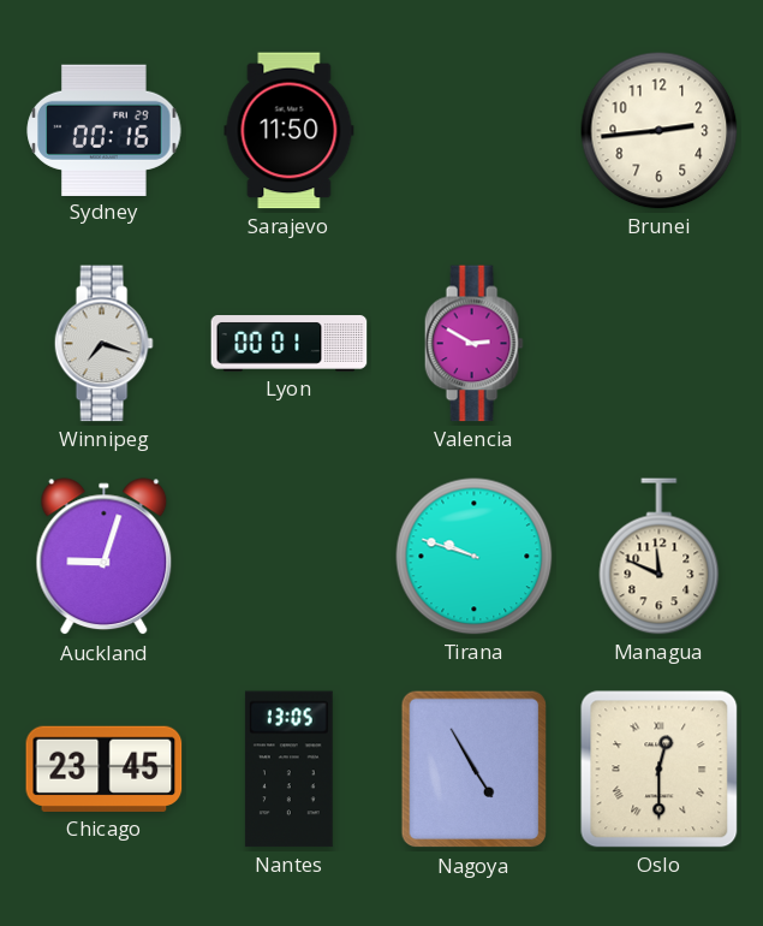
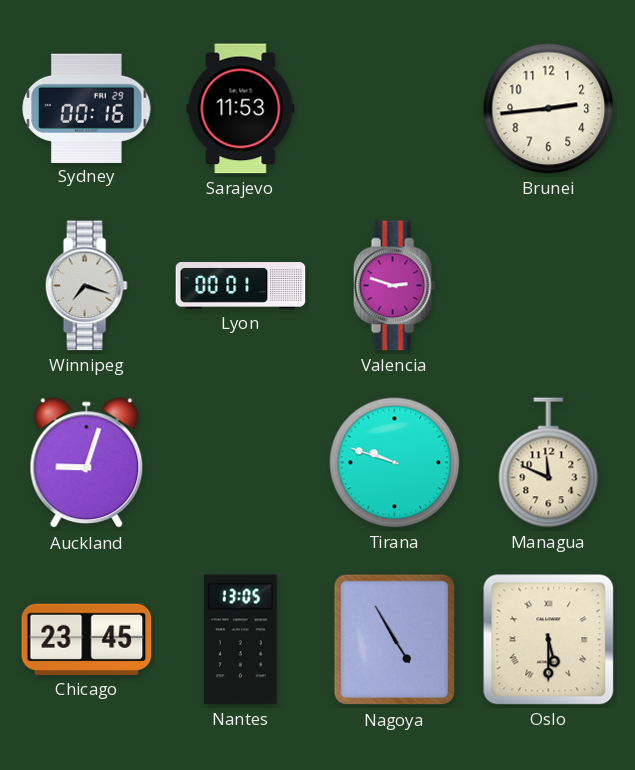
Sarajevo: 11:50 -> 11:53 (241, 109)
Valencia: 2:50 -> 2:48 (394, 286)
Oslo: 12:30 -> 5:30 (549, 640)
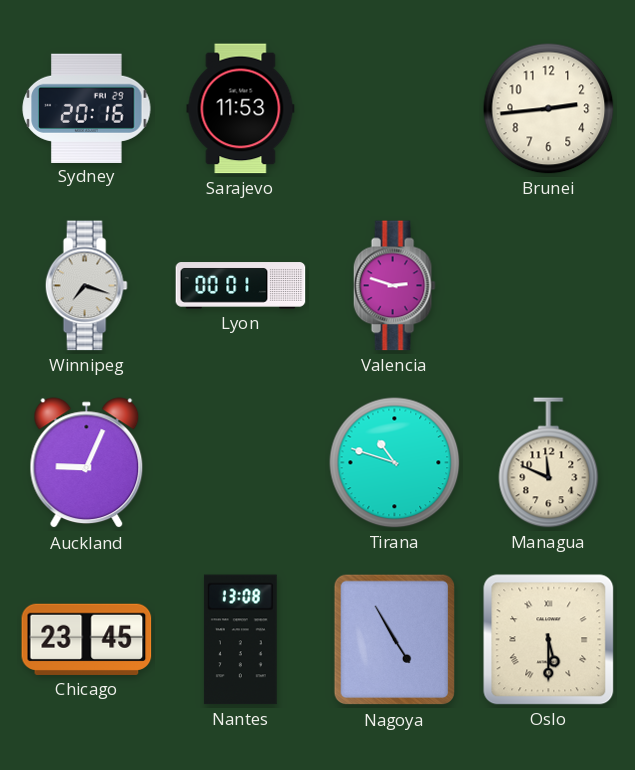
Sydney: 00:16 -> 20:16 (87, 108)
Auckland: 9:03 -> 9:04 (87, 463)
Tirana: 9:48 -> 10:48 (395, 463)
Nantes: 13:05 -> 13:08 (240, 640)
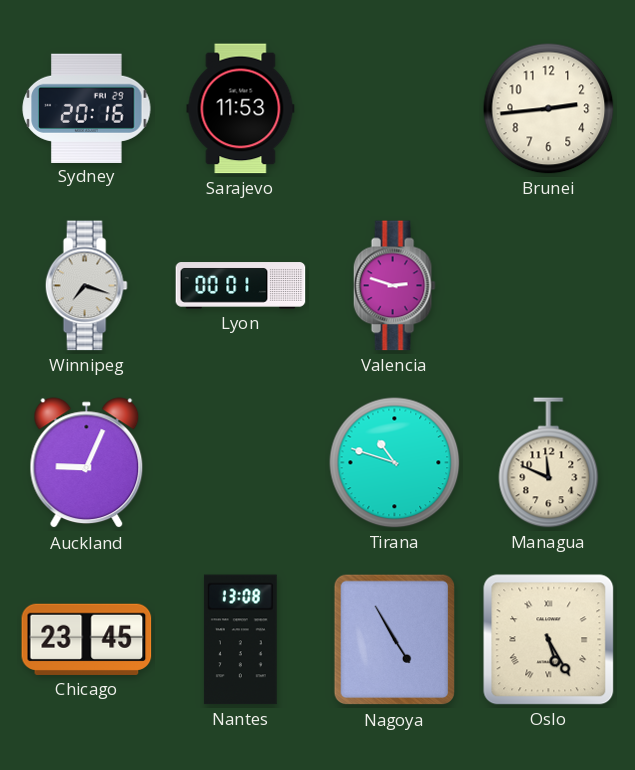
Oslo: 5:30 -> 5:25 (549, 640)
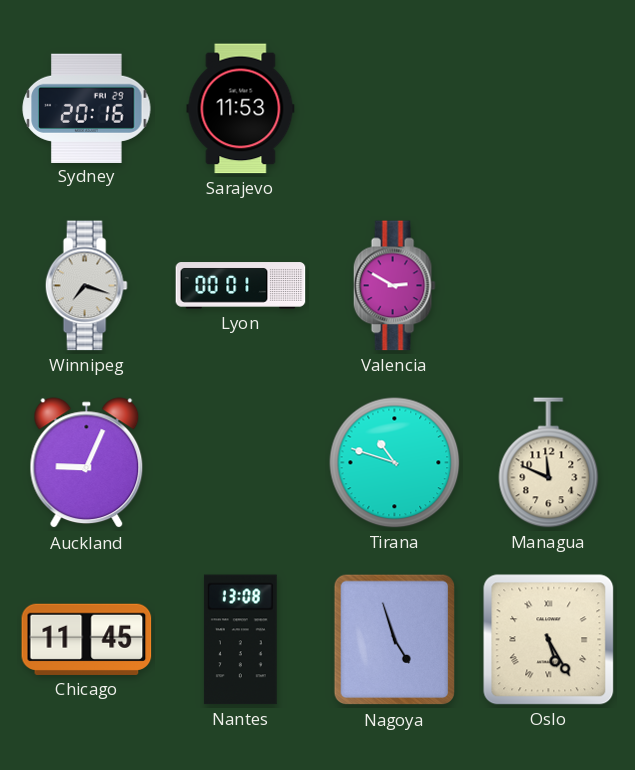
Brunei: 2:44 -> none (549, 109)
Valencia: 2:48 -> 2:50 (394, 286)
Chicago: 23:45 -> 11:45 (87, 639)
Nagoya: 4:55 -> 4:57 (394, 640)
